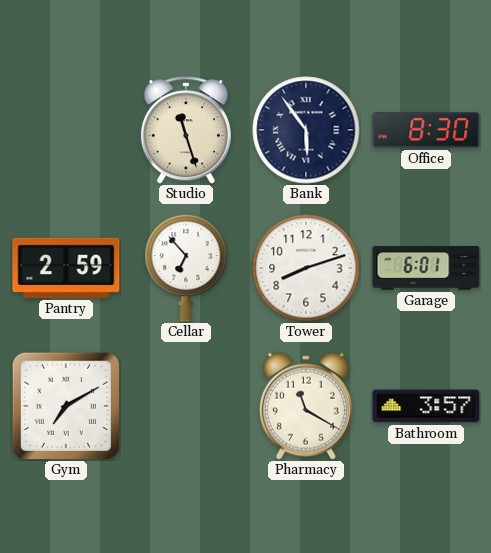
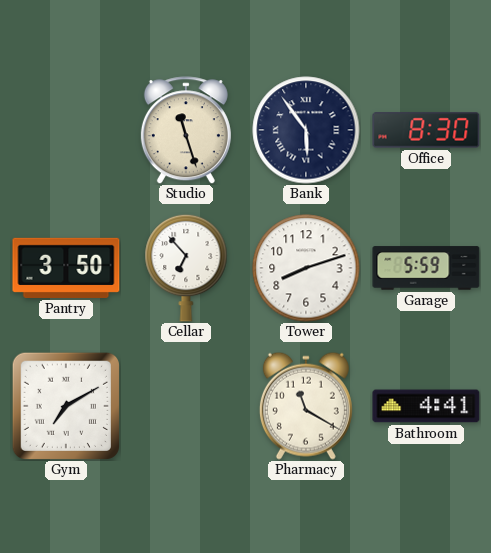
Pantry: 2:59 -> 3:50 (66, 268)
Garage: 6:01 -> 5:59 (426, 268)
Bathroom: 3:57 -> 4:41 (426, 406)
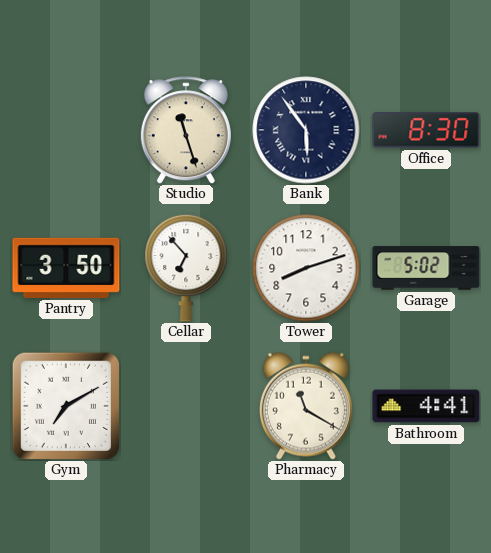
Garage: 5:59 -> 5:02 (426, 268)
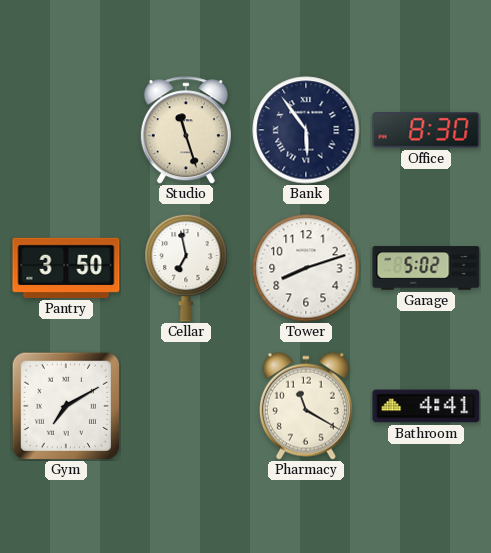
Cellar: 6:53 -> 6:58 (186, 268)
